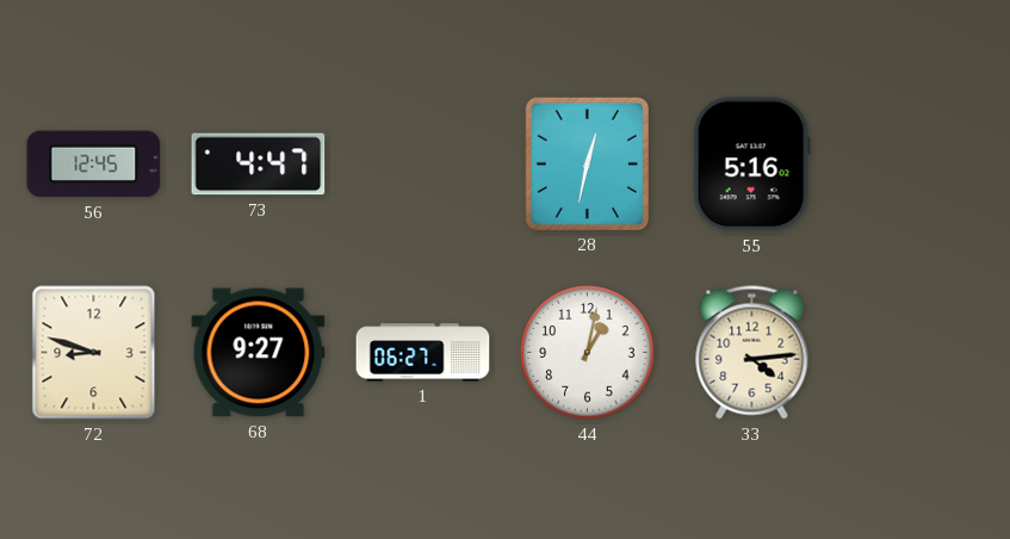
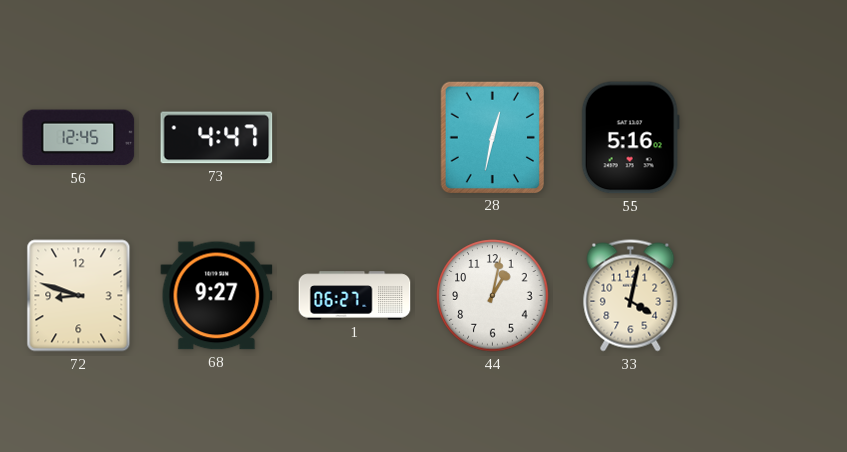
33: 4:14 -> 4:02 (631, 296)
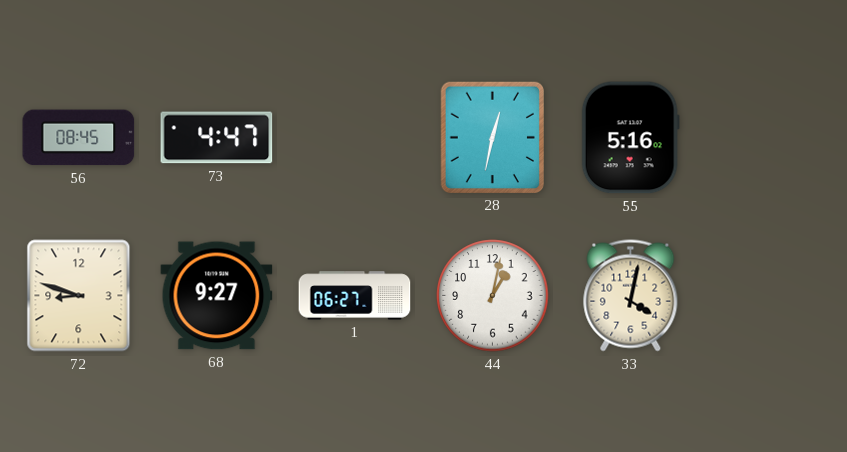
56: 12:45 -> 08:45 (79, 138)
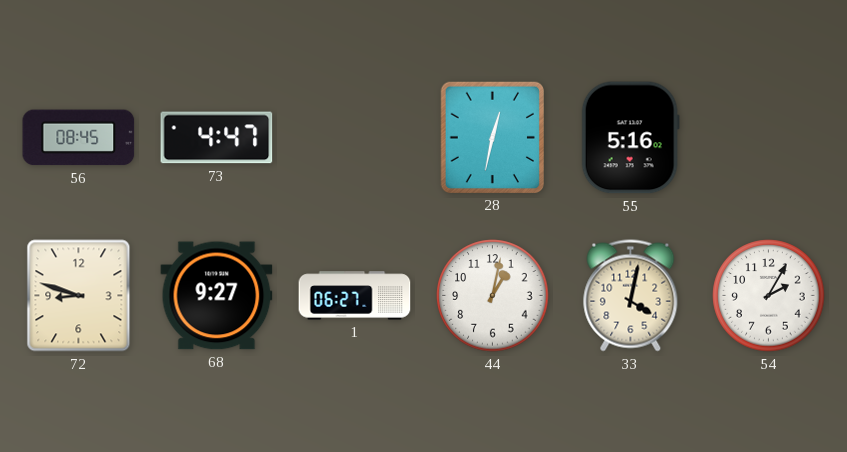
54: none -> 2:05 (769, 296)
